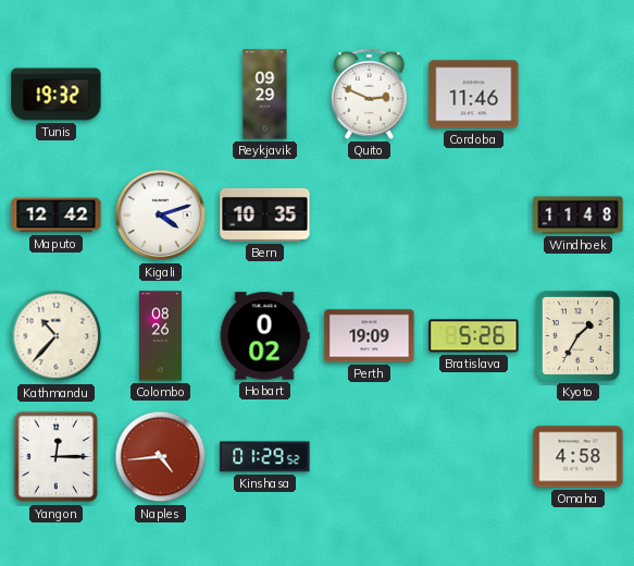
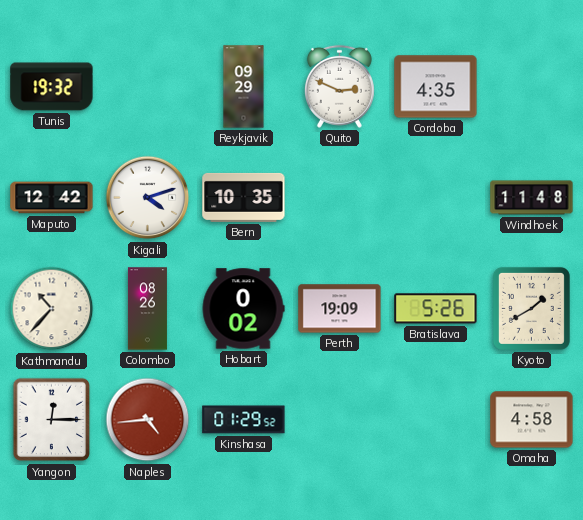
Cordoba: 11:46 -> 4:35 (436, 87)
Kyoto: 1:35 -> 1:40 (531, 308)
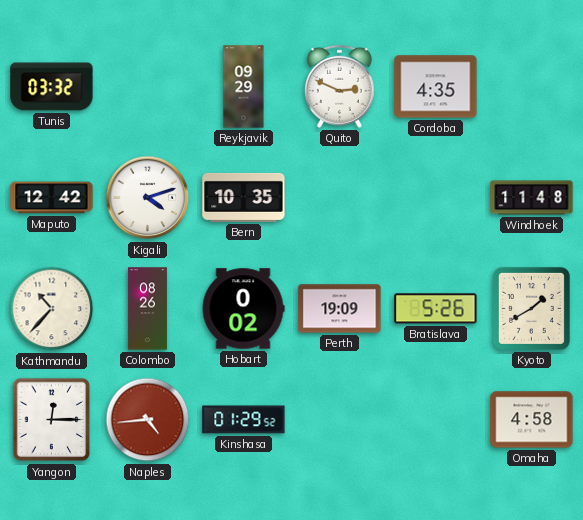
Tunis: 19:32 -> 03:32 (52, 87)
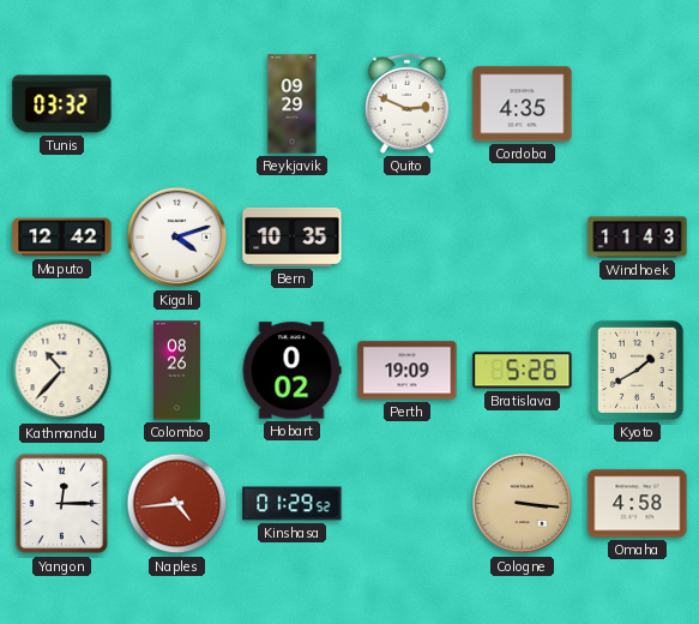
Windhoek: 11:48 -> 11:43 (638, 238)
Cologne: none -> 3:16 (523, 504)
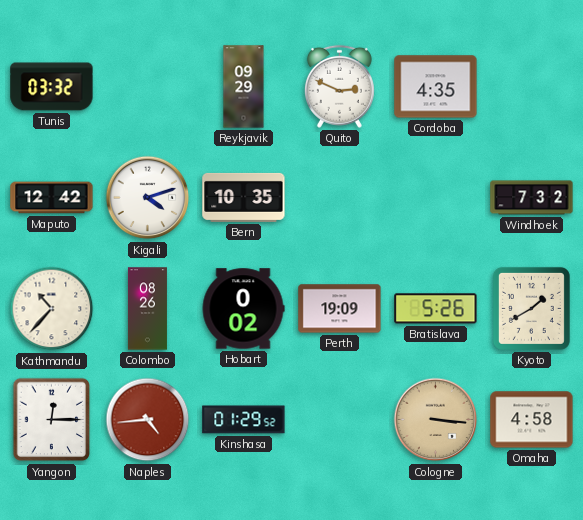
Windhoek: 11:43 -> 7:32 (532, 198)
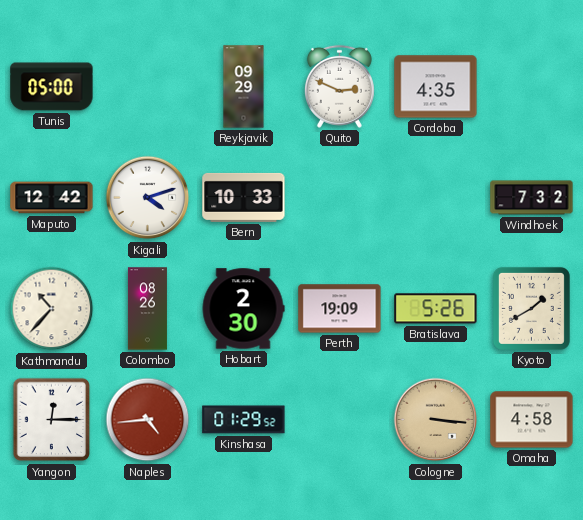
Tunis: 03:32 -> 05:00 (52, 87)
Bern: 10:35 -> 10:33 (244, 197)
Hobart: 0:02 -> 2:30 (243, 309)
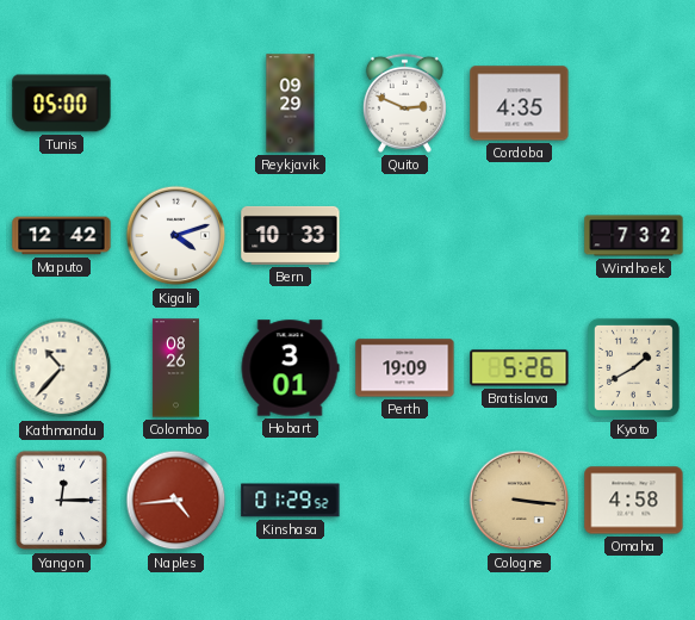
Hobart: 2:30 -> 3:01 (290, 368)
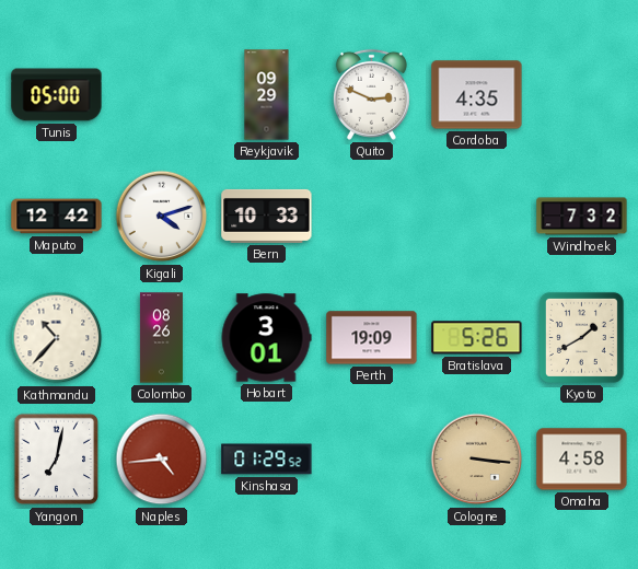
Yangon: 12:15 -> 7:02 (57, 460)
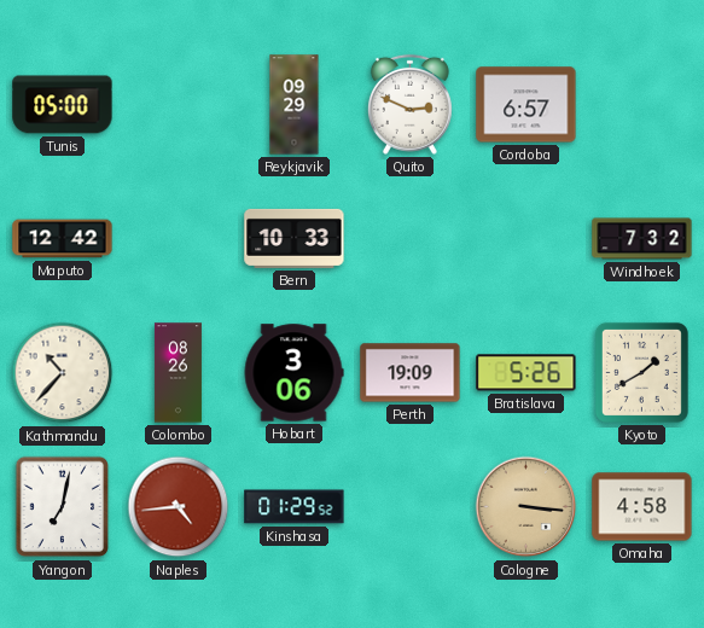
Cordoba: 4:35 -> 6:57 (526, 105)
Kigali: 4:12 -> none (162, 217)
Hobart: 3:01 -> 3:06 (293, 373)
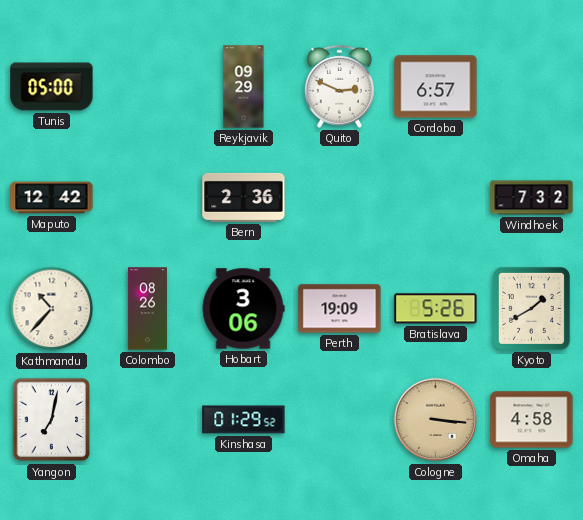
Bern: 10:33 -> 2:36 (244, 197)
Naples: 4:44 -> none (179, 507)
